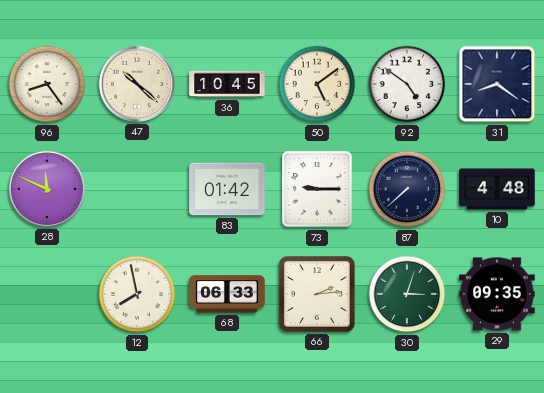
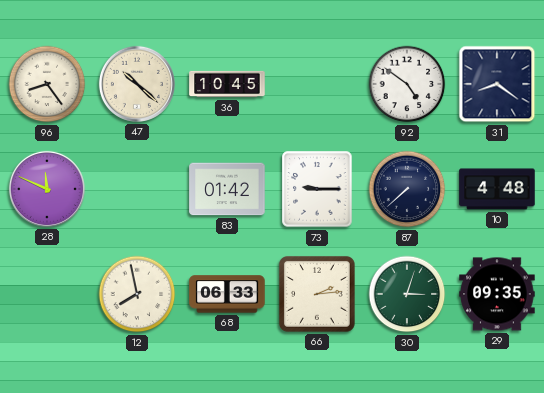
50: 5:09 -> none (317, 84)
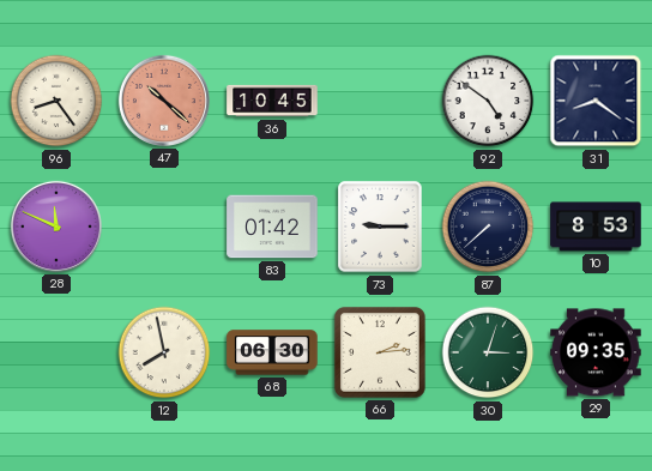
47 dial: cream -> salmon (164, 101)
10: 4:48 -> 8:53 (596, 227)
68: 06:33 -> 06:30 (272, 352)
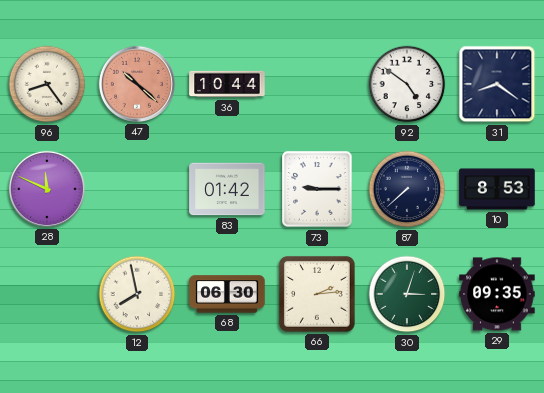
36: 10:45 -> 10:44 (227, 84)
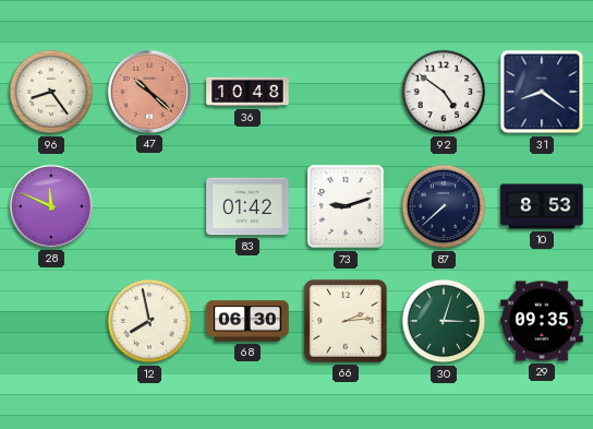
36: 10:44 -> 10:48 (247, 92)
73: 9:15 -> 9:12 (346, 206)
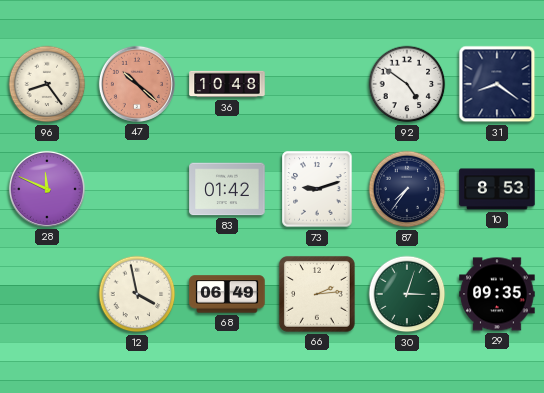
87: 7:38 -> 7:36 (407, 189)
12: 7:58 -> 3:58 (137, 294)
68: 06:30 -> 06:49 (227, 294)
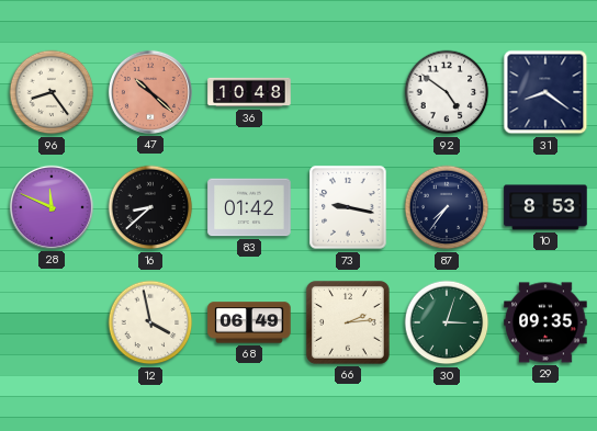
16: none -> 8:38 (150, 207)
73: 9:12 -> 9:17 (348, 207)
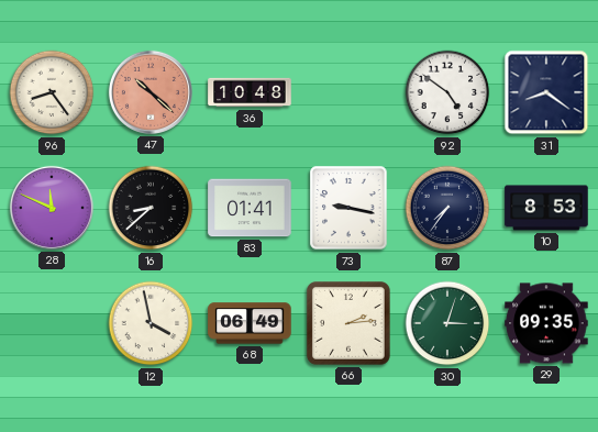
83: 01:42 -> 01:41 (250, 208)
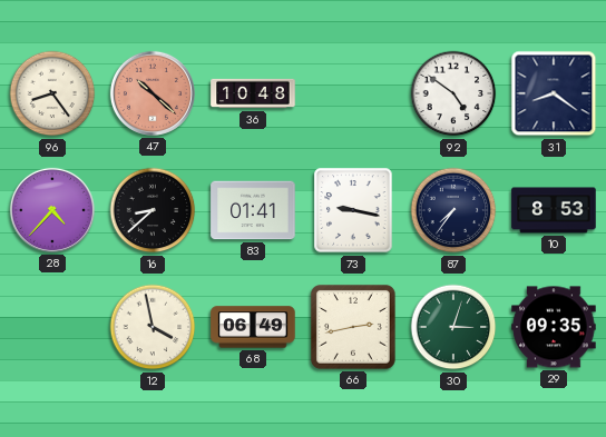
28: 11:49 -> 4:37 (52, 210)
66: 2:14 -> 2:43 (353, 327)
